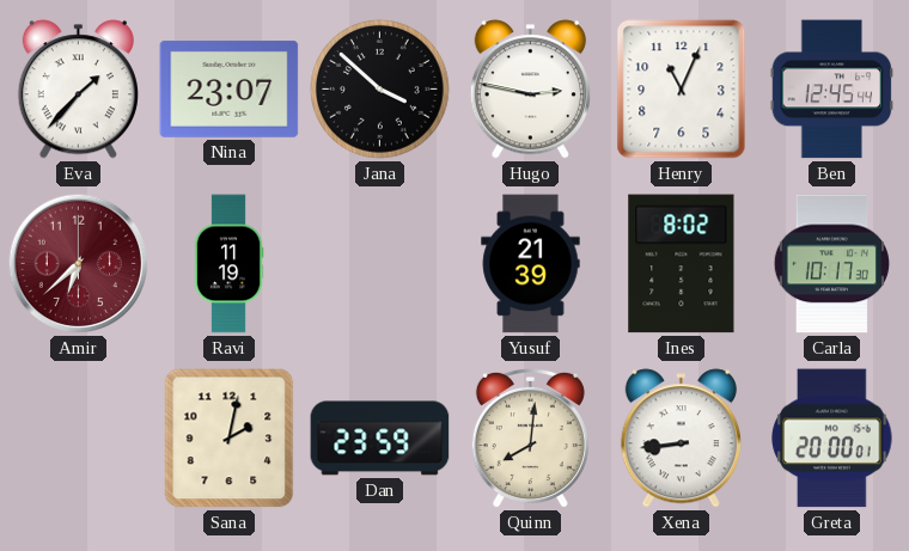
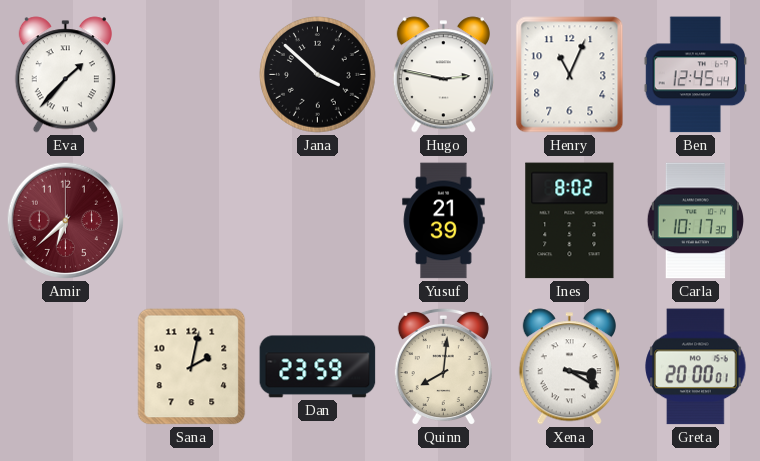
Nina: 23:07 -> none (230, 88)
Ravi: 11:19 -> none (228, 264)
Xena: 8:44 -> 3:20 (569, 367)
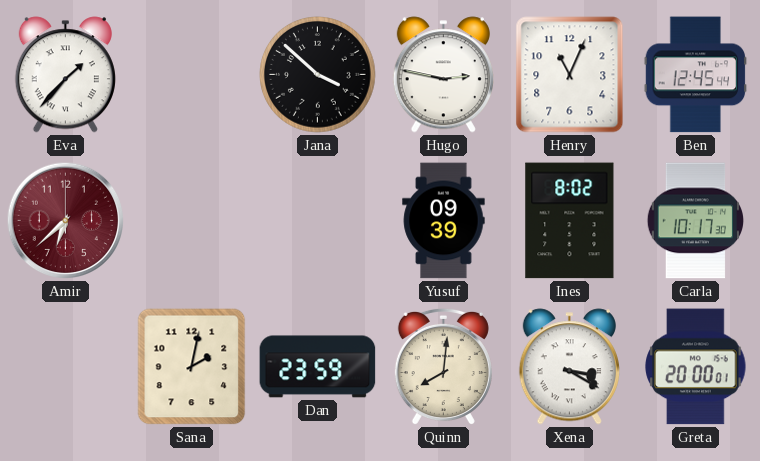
Yusuf: 21:39 -> 09:39 (444, 221)
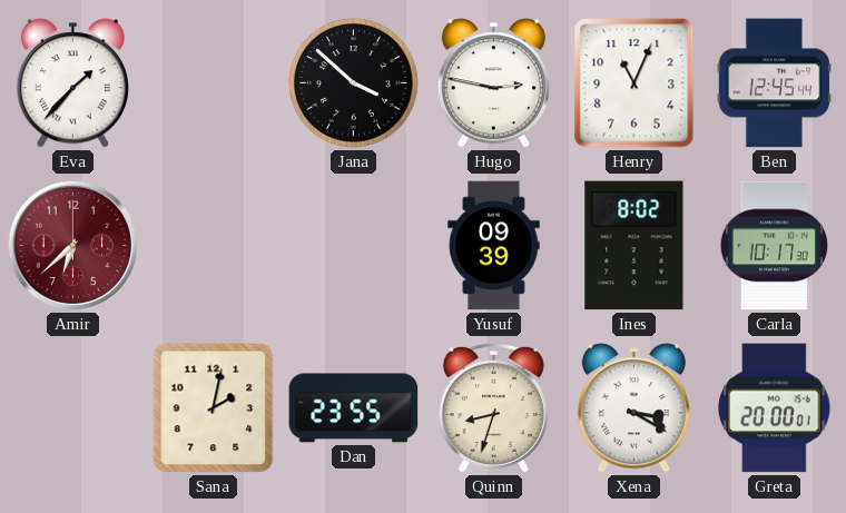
Dan: 23:59 -> 23:55 (354, 408)
Quinn: 8:01 -> 8:33 (493, 408)
